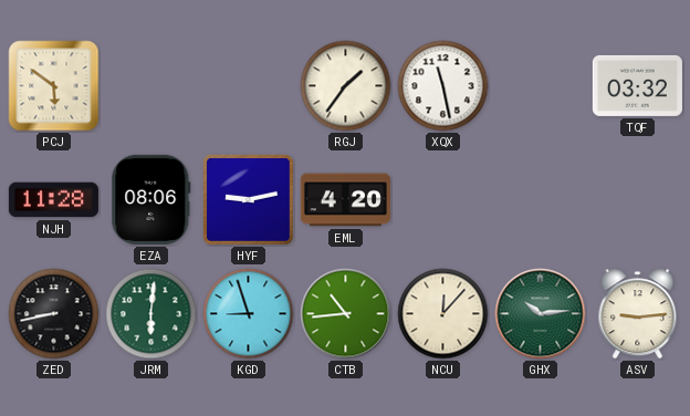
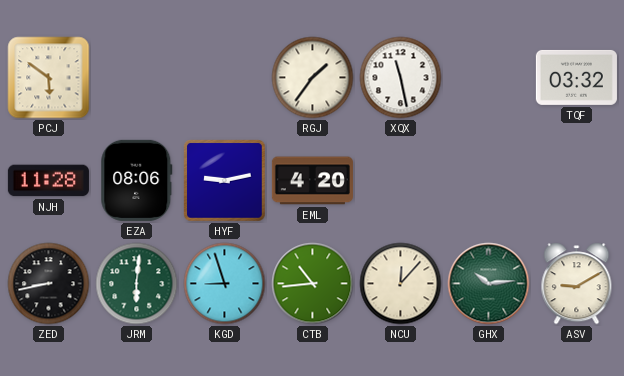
ASV: 9:14 -> 9:10 (577, 284)
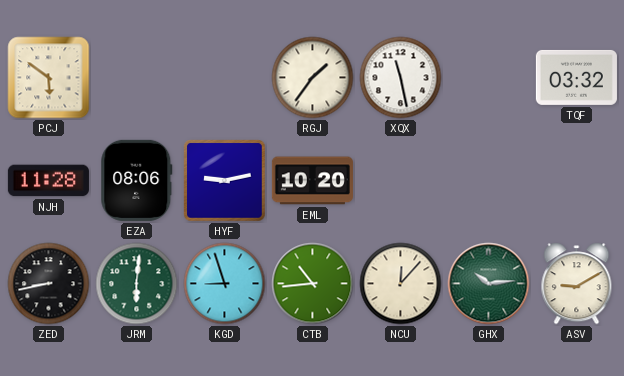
EML: 4:20 -> 10:20 (312, 181)
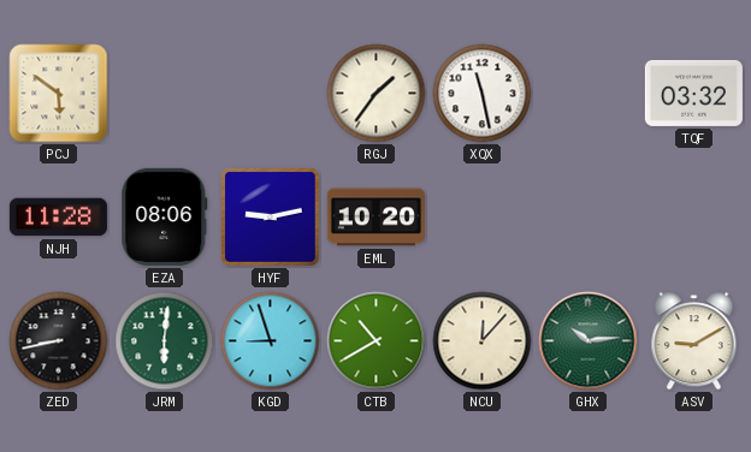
CTB: 10:44 -> 10:40 (377, 341)
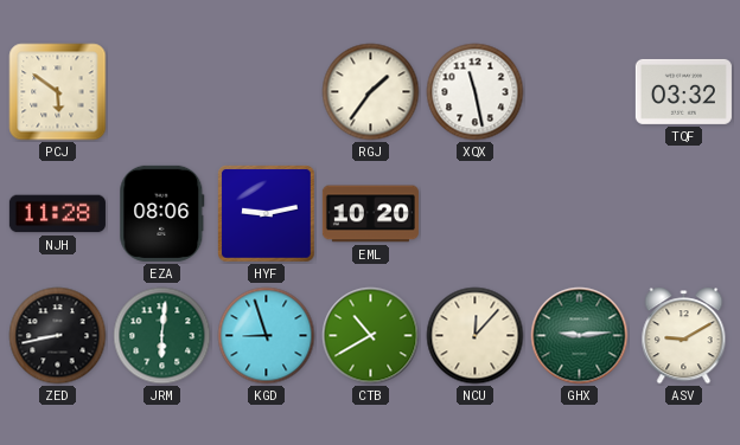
GHX: 10:14 -> 9:14 (580, 336)
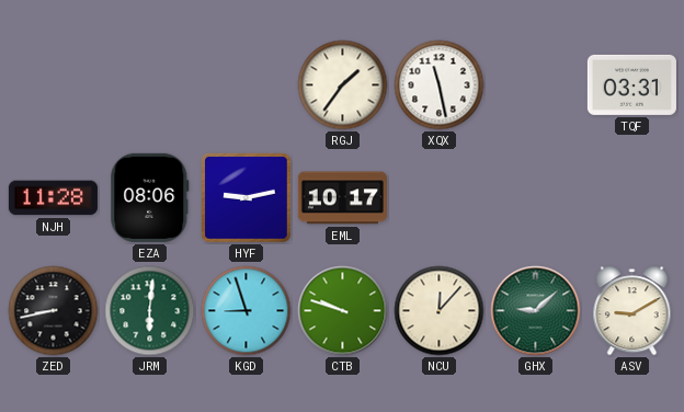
PCJ: 5:51 -> none (58, 92)
TQF: 03:32 -> 03:31 (631, 84)
EML: 10:20 -> 10:17 (342, 198)
CTB: 10:40 -> 9:48 (343, 311)
GHX: 9:14 -> 9:08 (536, 311)
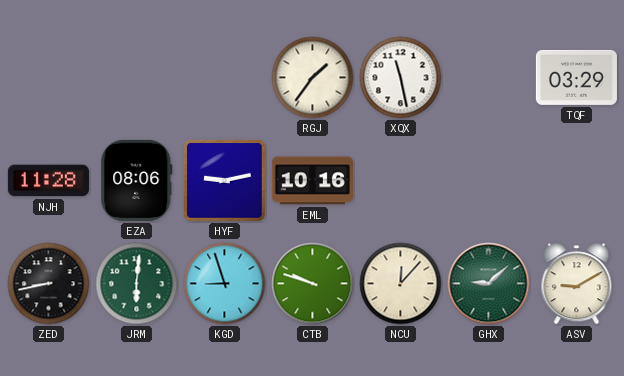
TQF: 03:31 -> 03:29 (576, 77)
EML: 10:17 -> 10:16 (312, 181)
